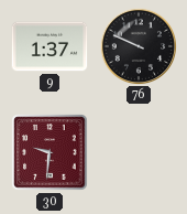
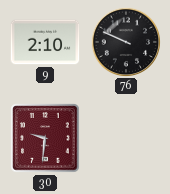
9: 1:37 -> 2:10 (45, 42)
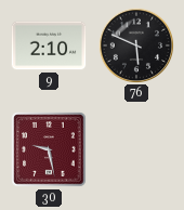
76: 9:49 -> 5:49 (135, 44)
30: 9:31 -> 9:28 (49, 149)
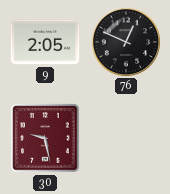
9: 2:10 -> 2:05 (45, 42)
76: 5:49 -> 12:49 (125, 41)
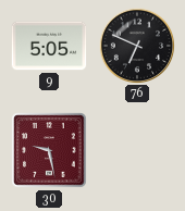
9: 2:05 -> 5:05 (49, 46)
76: 12:49 -> 6:49 (136, 45)
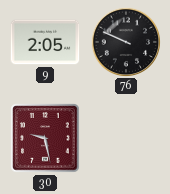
9: 5:05 -> 2:05 (45, 42)
76: 6:49 -> 9:49 (125, 41)
